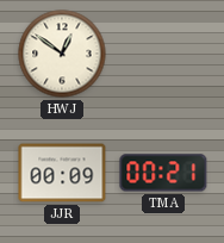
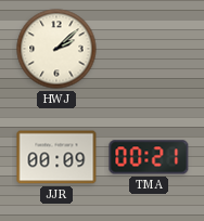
HWJ: 12:51 -> 2:08 (56, 49)
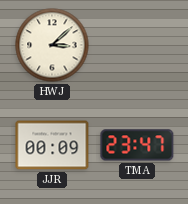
HWJ: 2:08 -> 3:08 (52, 45)
TMA: 00:21 -> 23:47 (137, 145)
